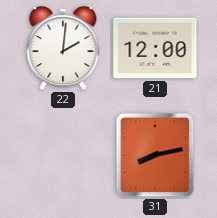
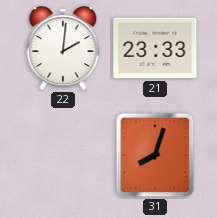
21: 12:00 -> 23:33 (155, 48)
31: 8:13 -> 8:03 (155, 155)
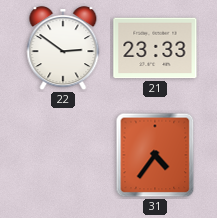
22: 2:01 -> 2:51 (63, 49)
31: 8:03 -> 4:36 (155, 155)
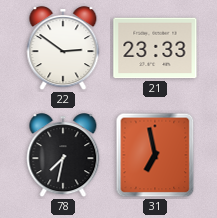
78: none -> 7:32 (63, 156)
31: 4:36 -> 6:58 (155, 155)
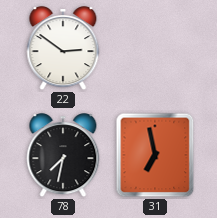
21: 23:33 -> none (155, 48)
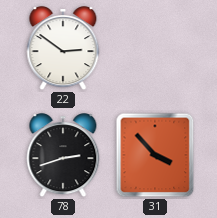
78: 7:32 -> 2:42 (63, 156)
31: 6:58 -> 3:53 (155, 155)
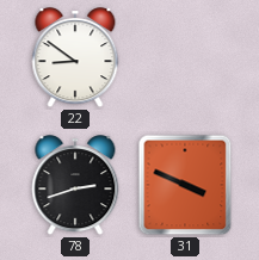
22: 2:51 -> 8:51 (75, 58)
31: 3:53 -> 3:49 (185, 185)
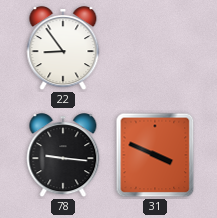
22: 8:51 -> 8:54 (63, 49)
78: 2:42 -> 9:16 (63, 156)
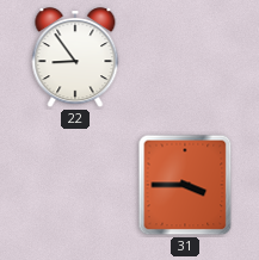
78: 9:16 -> none (63, 156)
31: 3:49 -> 3:45 (185, 185)
